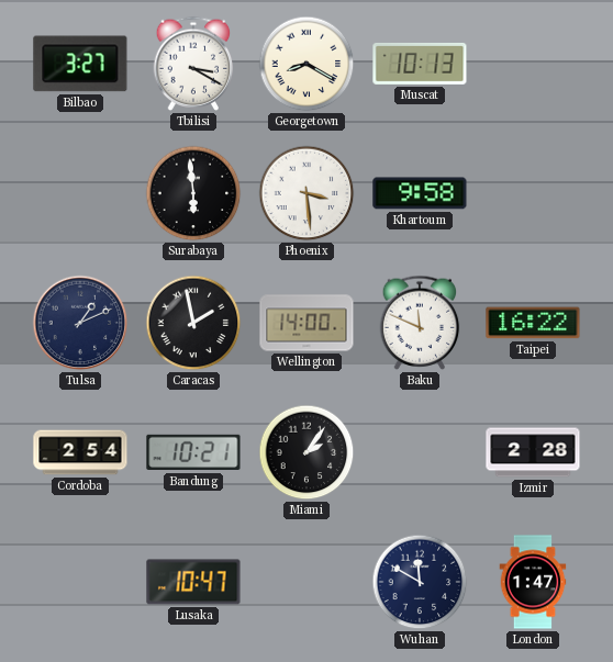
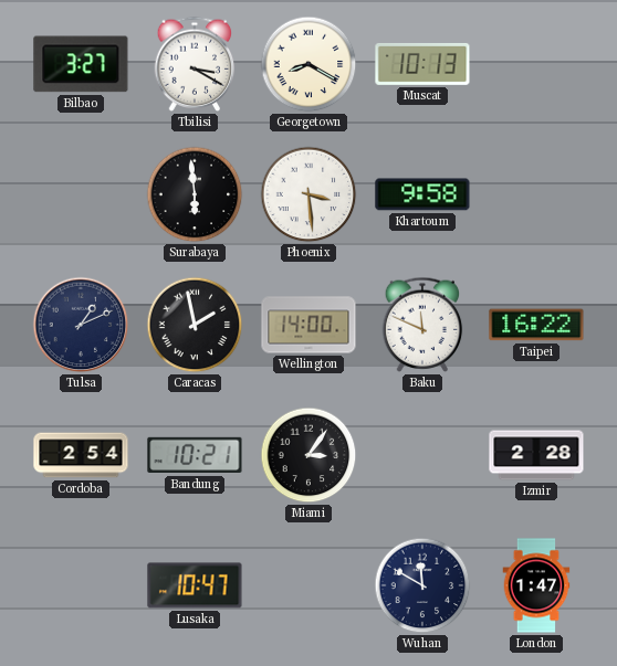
Miami: 2:06 -> 3:06 (308, 455)
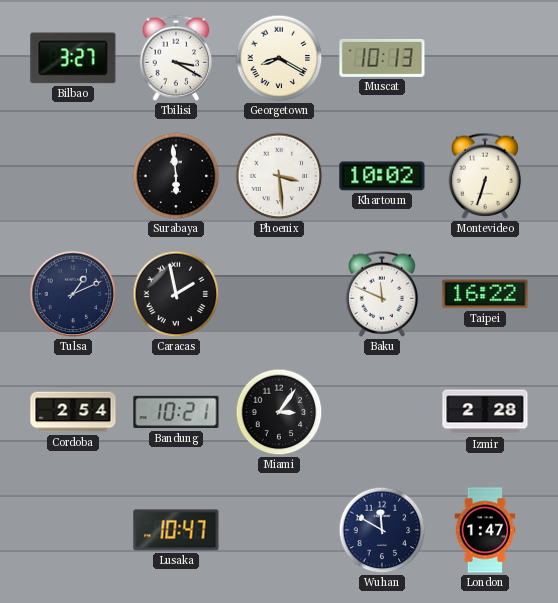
Khartoum: 9:58 -> 10:02 (382, 176)
Montevideo: none -> 6:33 (485, 176)
Wellington: 14:00 -> none (308, 325)
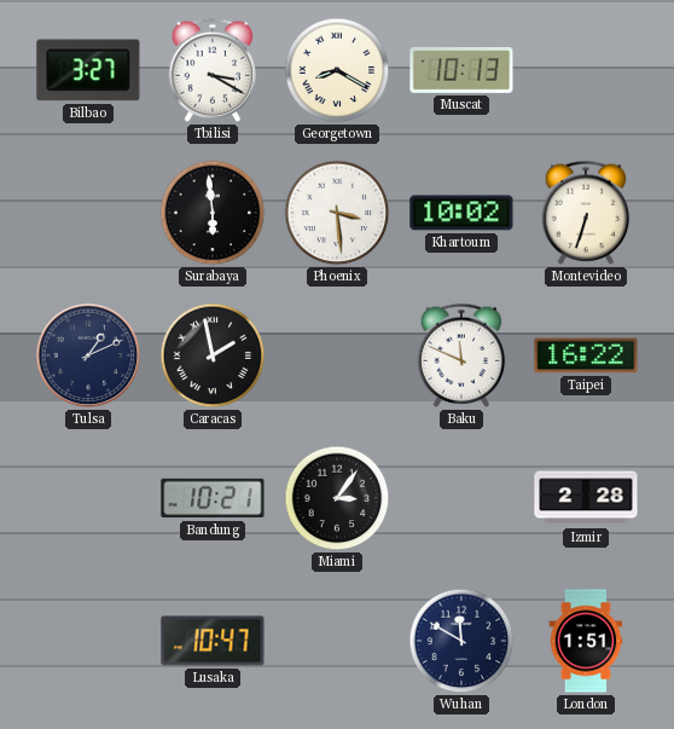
Cordoba: 2:54 -> none (73, 412)
London: 1:47 -> 1:51 (586, 641)
